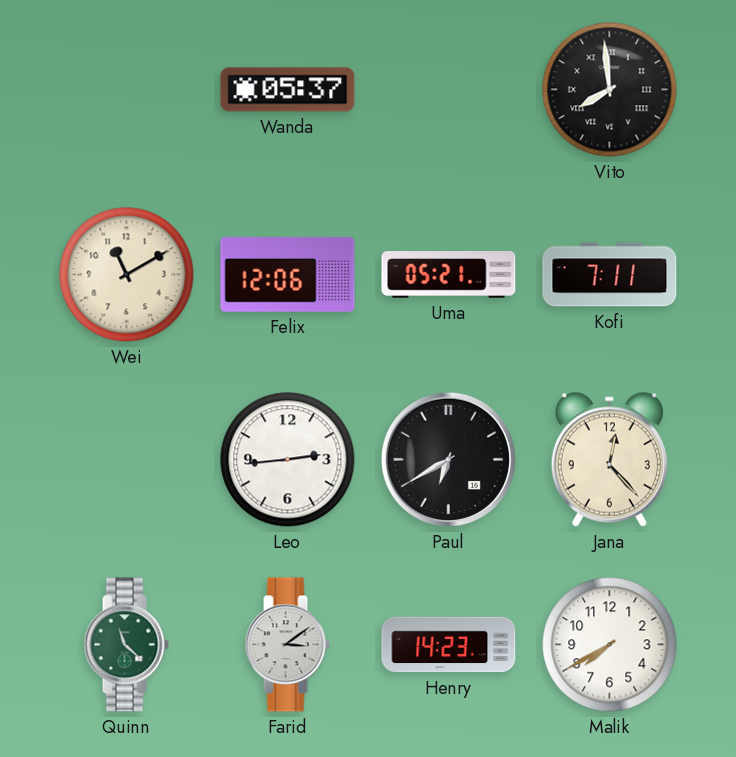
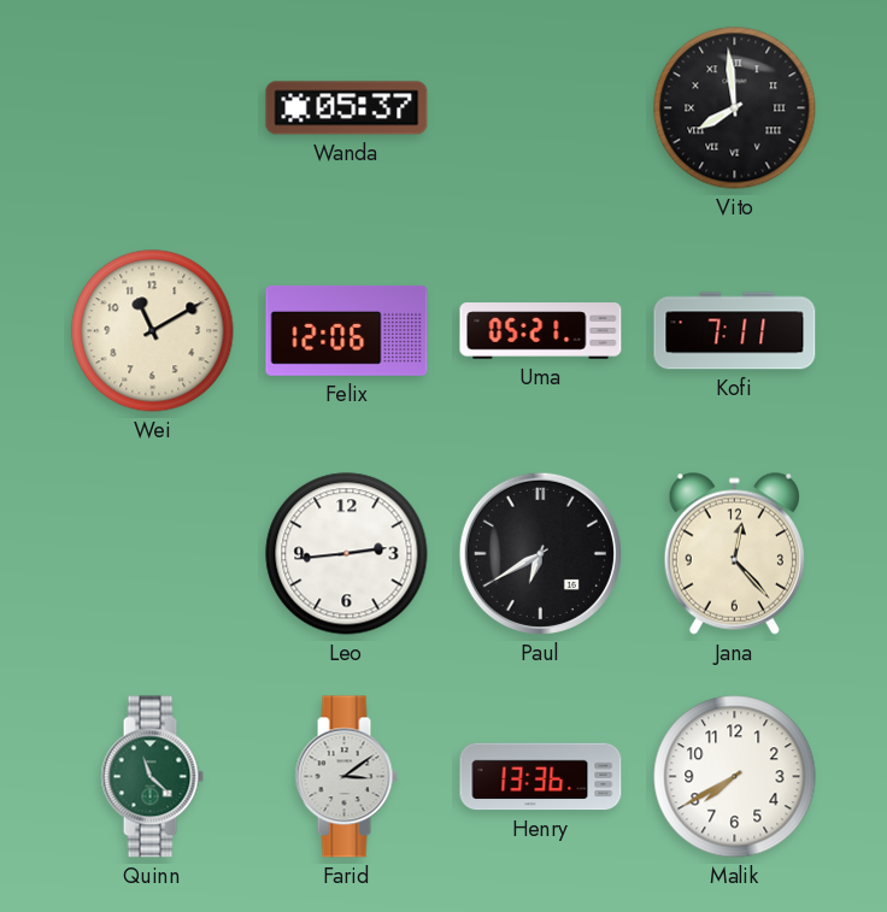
Henry: 14:23 -> 13:36 (541, 777)
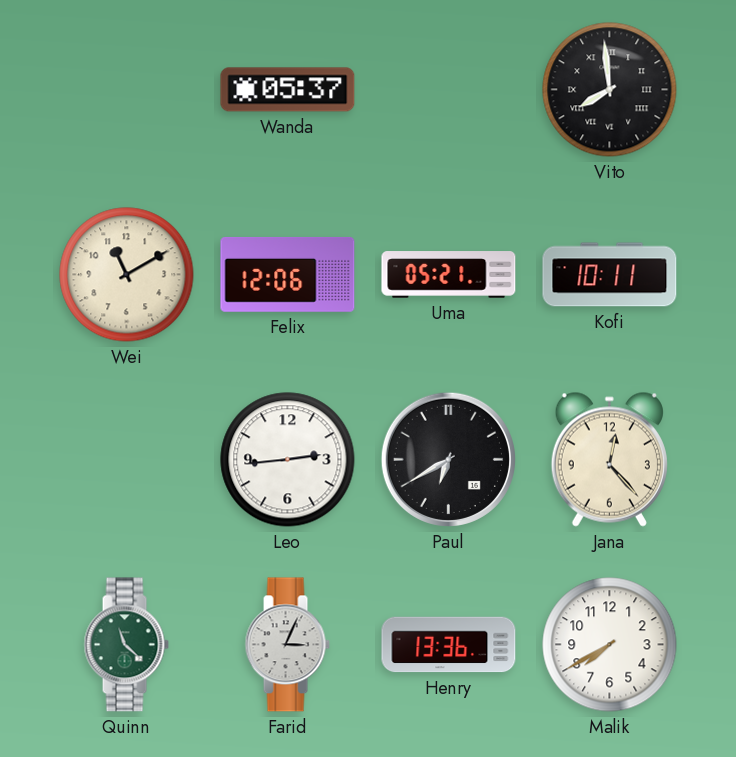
Kofi: 7:11 -> 10:11 (610, 275)
Farid: 3:09 -> 3:04 (287, 645)
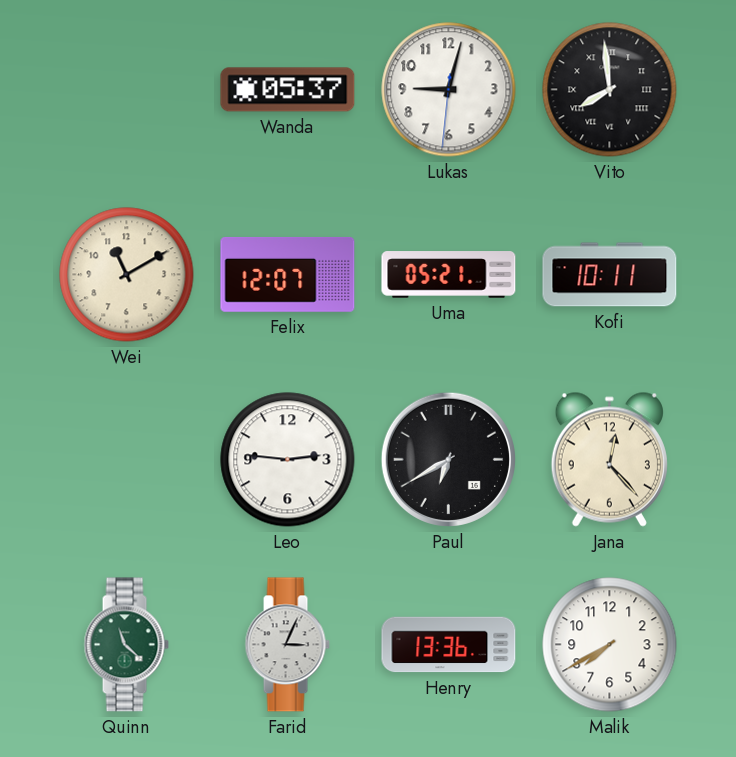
Lukas: none -> 9:02 (449, 90)
Felix: 12:06 -> 12:07 (288, 275)
Leo: 2:44 -> 2:46 (288, 460)
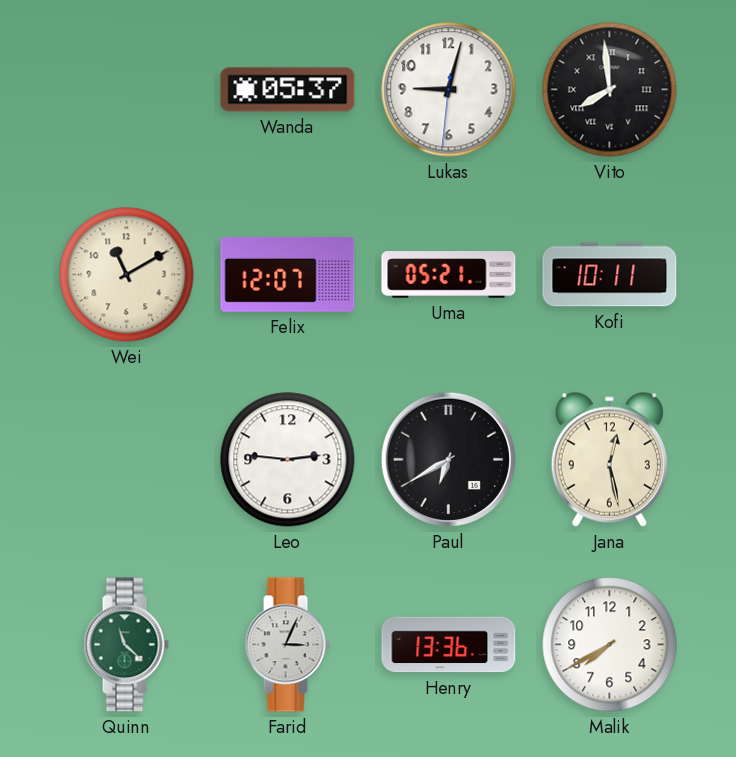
Jana: 12:23 -> 12:28 (609, 459)
